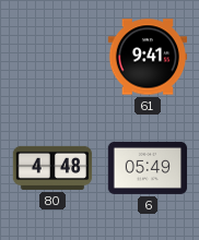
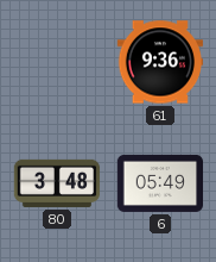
61: 9:41 -> 9:36 (160, 62)
80: 4:48 -> 3:48 (57, 183)
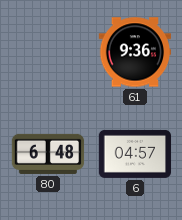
80: 3:48 -> 6:48 (48, 154)
6: 05:49 -> 04:57 (135, 154)
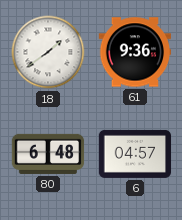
18: none -> 1:39 (48, 52)
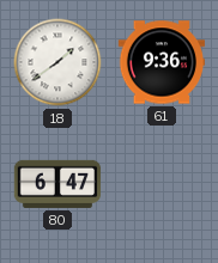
80: 6:48 -> 6:47 (57, 184)
6: 04:57 -> none (135, 154)
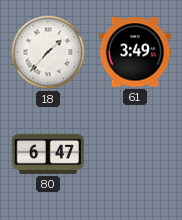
18: 1:39 -> 1:37 (48, 52)
61: 9:36 -> 3:49 (135, 52)
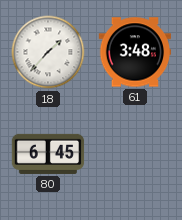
61: 3:49 -> 3:48 (135, 52)
80: 6:47 -> 6:45 (48, 154)
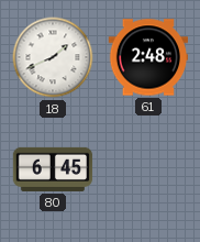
18: 1:37 -> 1:41 (53, 57)
61: 3:48 -> 2:48 (148, 57)
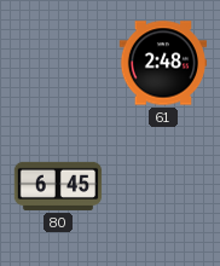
18: 1:41 -> none (53, 57)
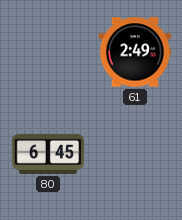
61: 2:48 -> 2:49 (135, 52)
